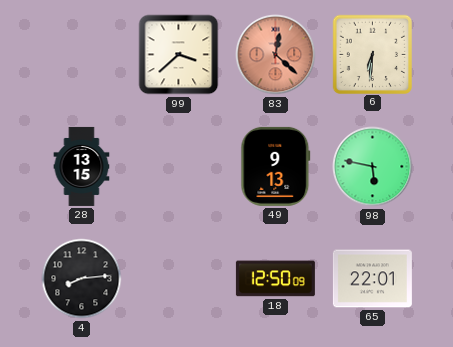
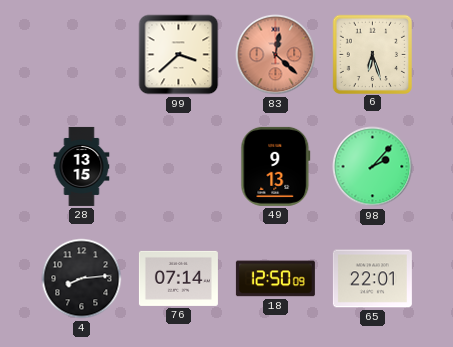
6: 6:31 -> 6:27 (372, 54)
98: 5:47 -> 2:07 (373, 167)
76: none -> 07:14 (178, 278)
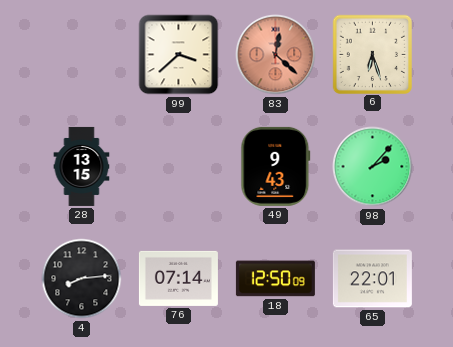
49: 9:13 -> 9:43 (276, 166)
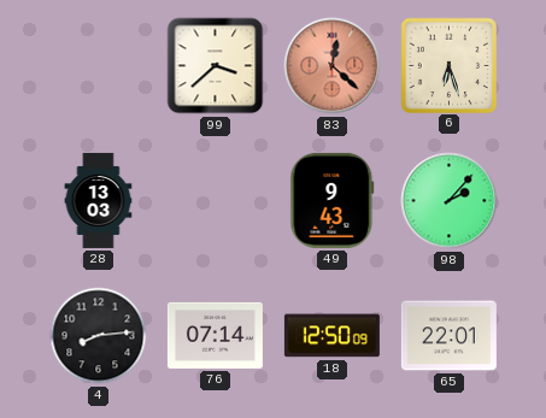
28: 13:15 -> 13:03 (99, 200)
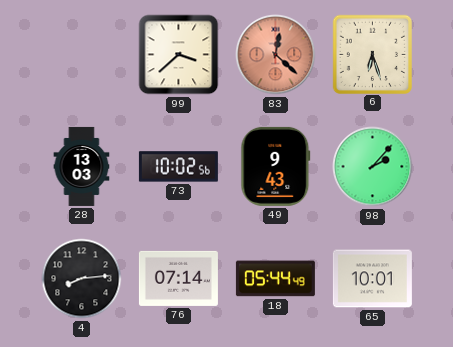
73: none -> 10:02 (178, 167)
18: 12:50 -> 05:44 (275, 279)
65: 22:01 -> 10:01 (372, 279)
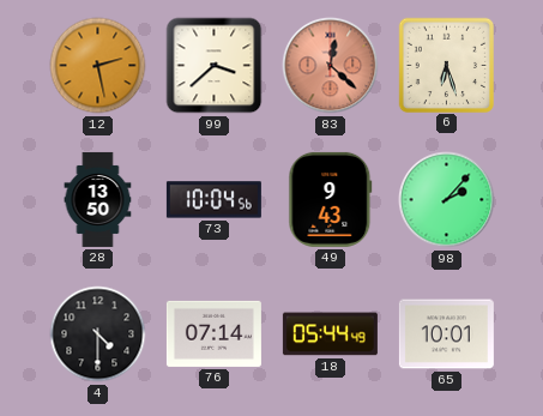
12: none -> 2:28 (98, 66)
28: 13:03 -> 13:50 (98, 199)
73: 10:02 -> 10:04 (213, 200)
4: 8:14 -> 4:30 (98, 334)
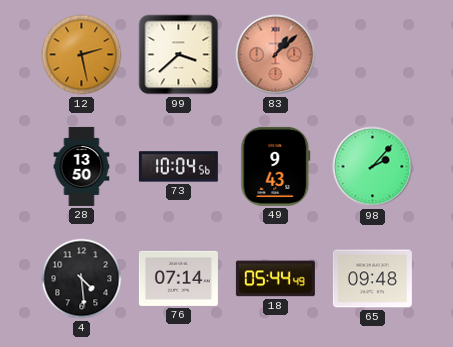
83: 12:22 -> 1:08 (276, 55)
6: 6:27 -> none (446, 65)
4: 4:30 -> 4:29 (82, 279)
65: 10:01 -> 09:48 (372, 279)
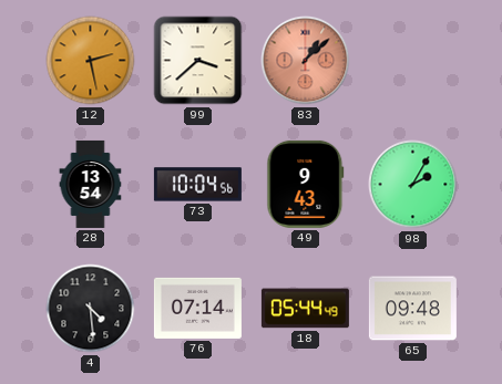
28: 13:50 -> 13:54 (91, 184)
98: 2:07 -> 2:05 (413, 185)
